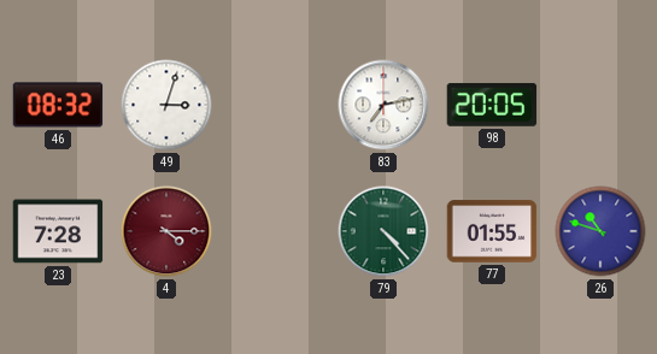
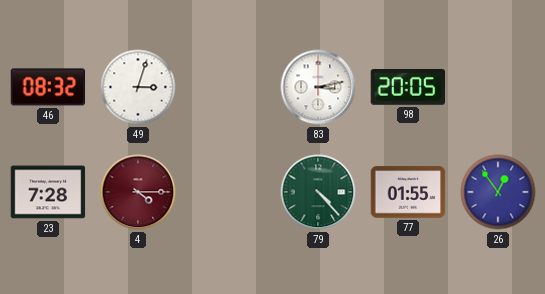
83: 7:13 -> 3:13 (318, 87)
26: 10:48 -> 12:54 (498, 192)
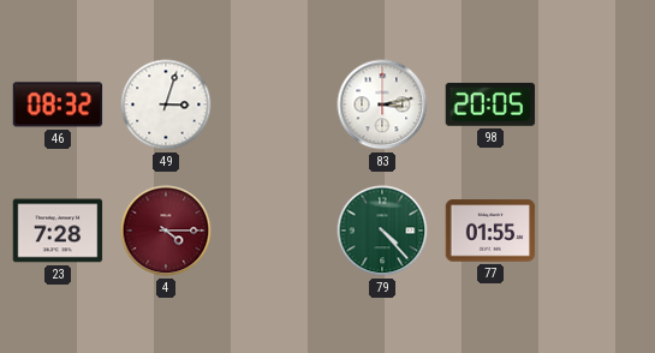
26: 12:54 -> none (498, 192)
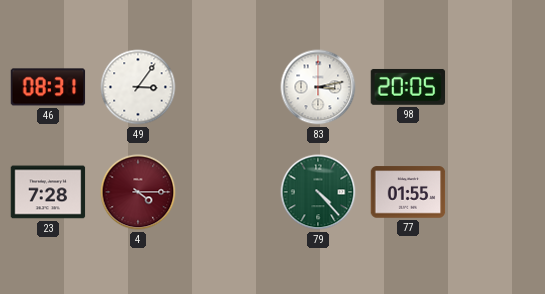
46: 08:32 -> 08:31 (48, 87)
49: 3:03 -> 3:06 (138, 87)
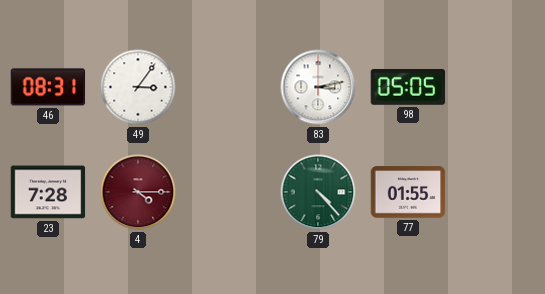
98: 20:05 -> 05:05 (408, 87)
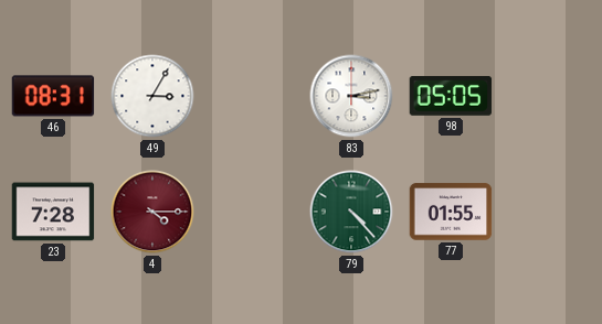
49: 3:06 -> 3:05 (152, 96)
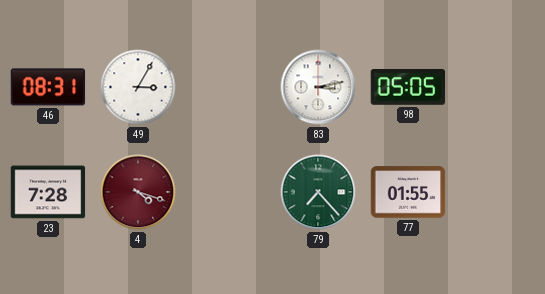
4: 4:15 -> 4:18 (138, 192)
79: 4:23 -> 7:23 (318, 192)
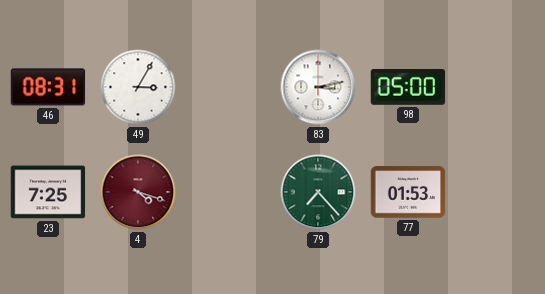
98: 05:05 -> 05:00 (408, 87)
23: 7:28 -> 7:25 (48, 192)
77: 01:55 -> 01:53 (408, 192)
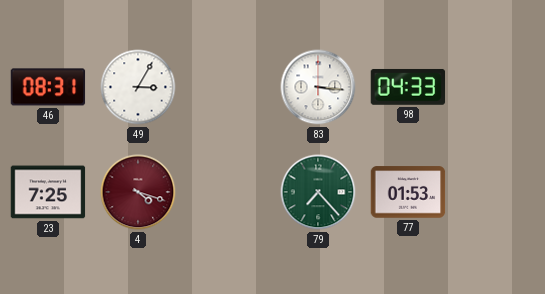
83: 3:13 -> 3:16 (318, 87)
98: 05:00 -> 04:33 (408, 87)
